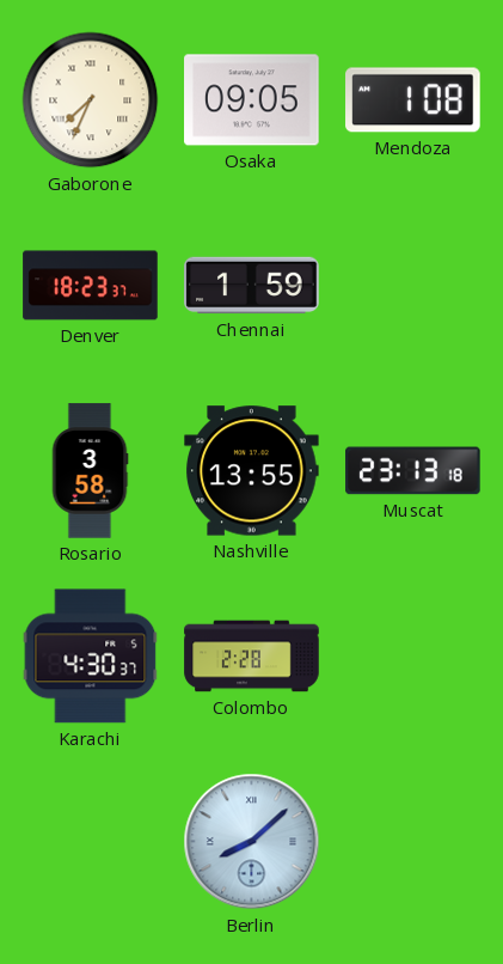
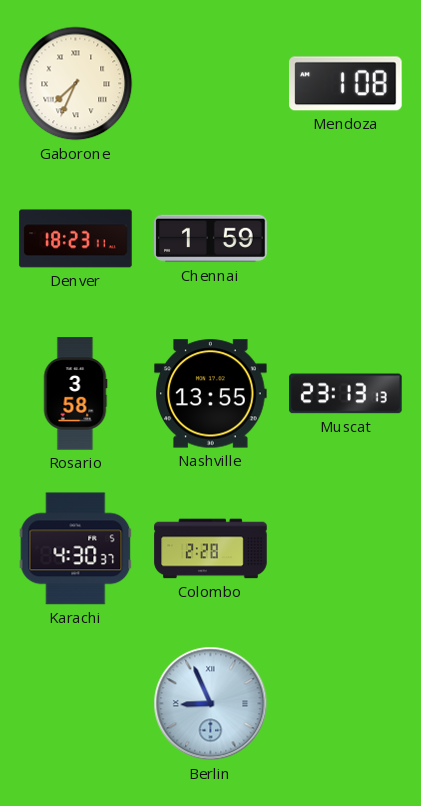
Osaka: 09:05 -> none (252, 100)
Denver: 18:23:37 -> 18:23:11 (76, 239)
Muscat: 23:13:18 -> 23:13:13 (346, 394)
Berlin: 8:08 -> 8:56 (211, 704)
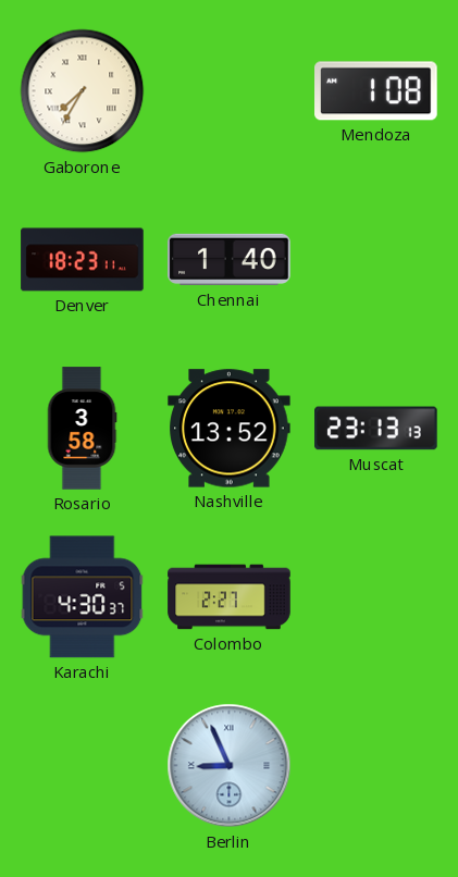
Gaborone: 7:34 -> 7:35 (83, 91)
Chennai: 1:59 -> 1:40 (230, 260)
Nashville: 13:55 -> 13:52 (230, 429)
Colombo: 2:28 -> 2:27 (230, 597)
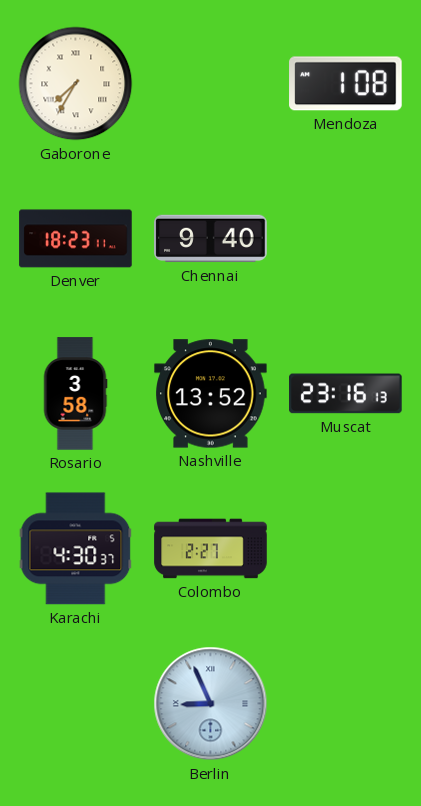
Chennai: 1:40 -> 9:40 (211, 239)
Muscat: 23:13 -> 23:16 (346, 394)
